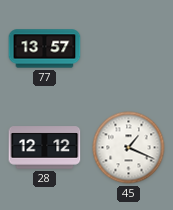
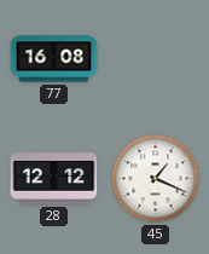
77: 13:57 -> 16:08 (54, 59)
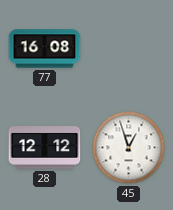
45: 1:19 -> 12:57 (129, 148)
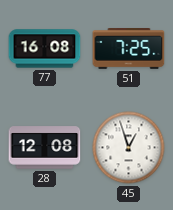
51: none -> 7:25 (129, 49)
28: 12:12 -> 12:08 (45, 148)
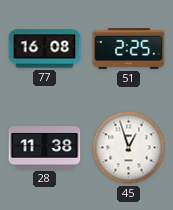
51: 7:25 -> 2:25 (129, 49)
28: 12:08 -> 11:38 (45, 148)
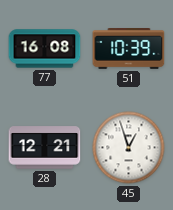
51: 2:25 -> 10:39 (129, 49)
28: 11:38 -> 12:21 (45, 148)
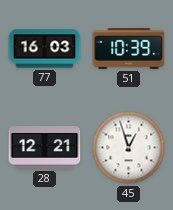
77: 16:08 -> 16:03 (45, 49)
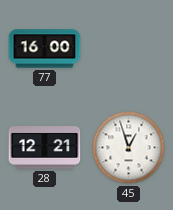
77: 16:03 -> 16:00 (45, 49)
51: 10:39 -> none (129, 49)
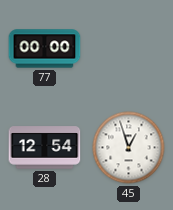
77: 16:00 -> 00:00 (45, 49)
28: 12:21 -> 12:54 (45, 148)
